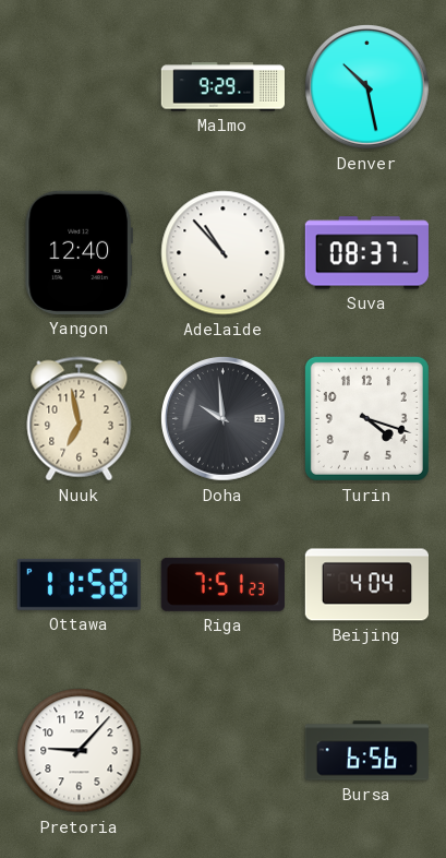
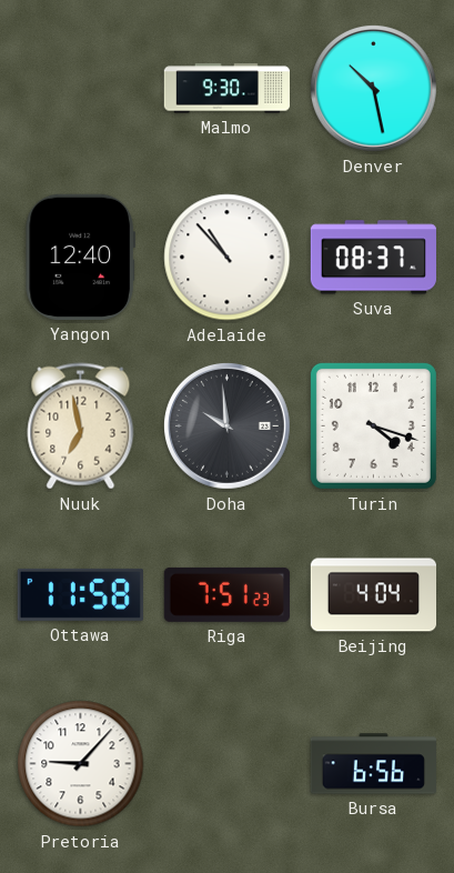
Malmo: 9:29 -> 9:30 (226, 89)
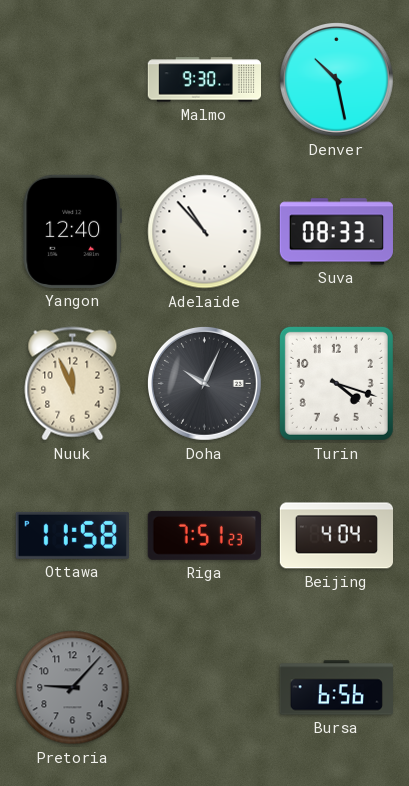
Suva: 08:37 -> 08:33 (336, 232)
Nuuk: 6:58 -> 11:56 (73, 384)
Doha: 9:59 -> 10:04 (204, 383)
Pretoria dial: white -> grey (73, 688)
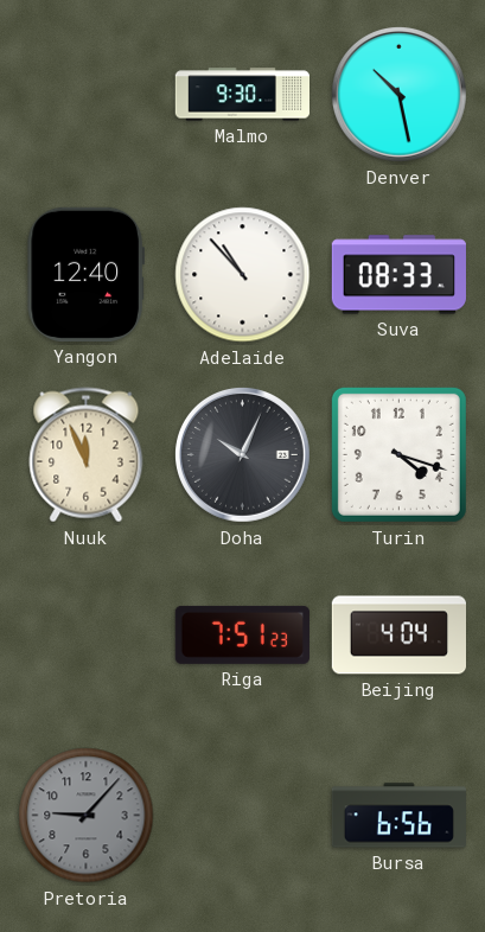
Ottawa: 11:58 -> none (72, 535)
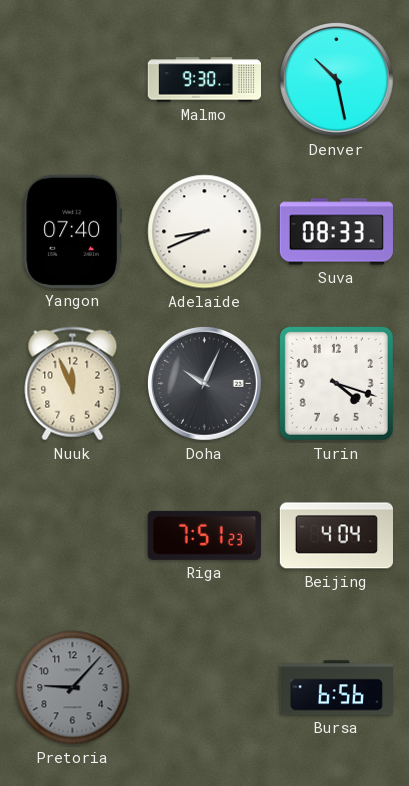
Yangon: 12:40 -> 07:40 (72, 231)
Adelaide: 10:53 -> 8:41 (205, 232)
